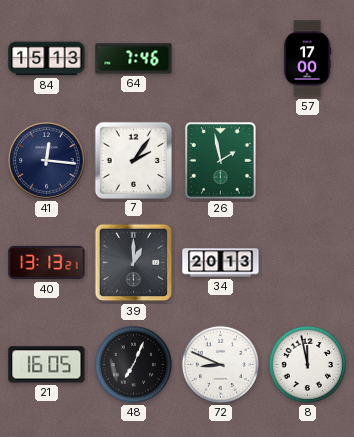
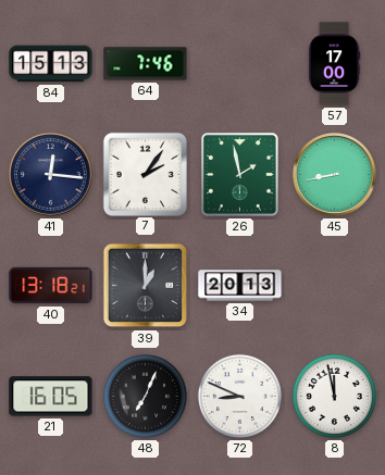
45: none -> 8:43 (335, 175)
40: 13:13 -> 13:18 (51, 286)
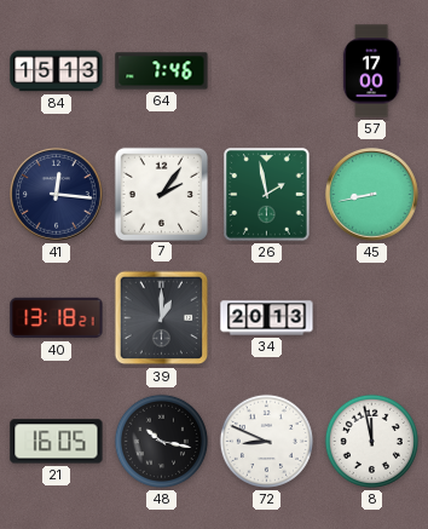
48: 7:04 -> 10:17 (161, 441)
